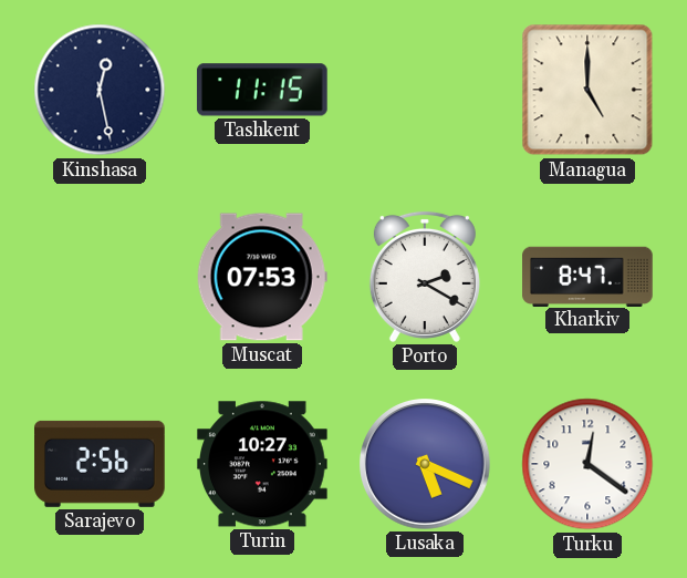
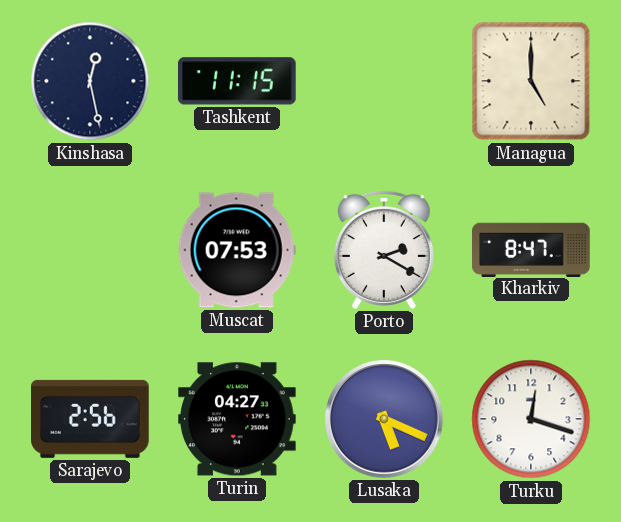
Turin: 10:27 -> 04:27 (238, 419)
Turku: 12:21 -> 12:18 (531, 419)
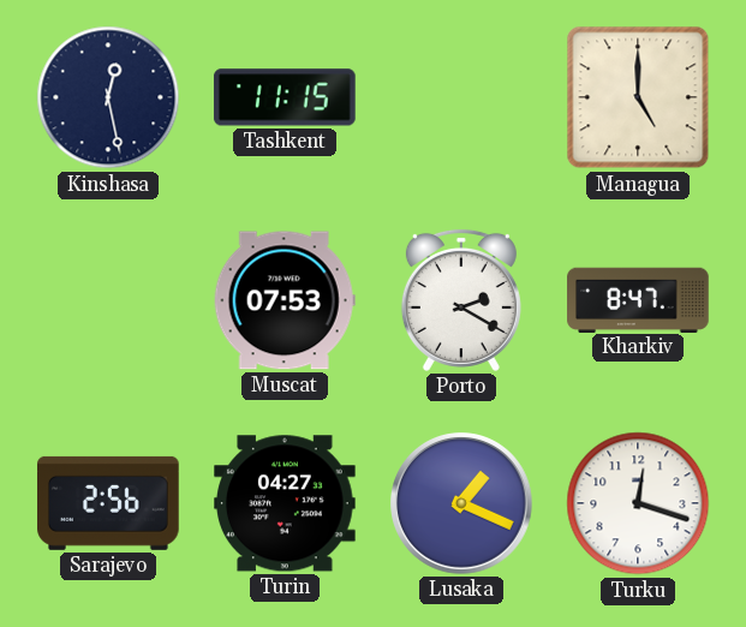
Lusaka: 5:19 -> 1:19 (461, 503)
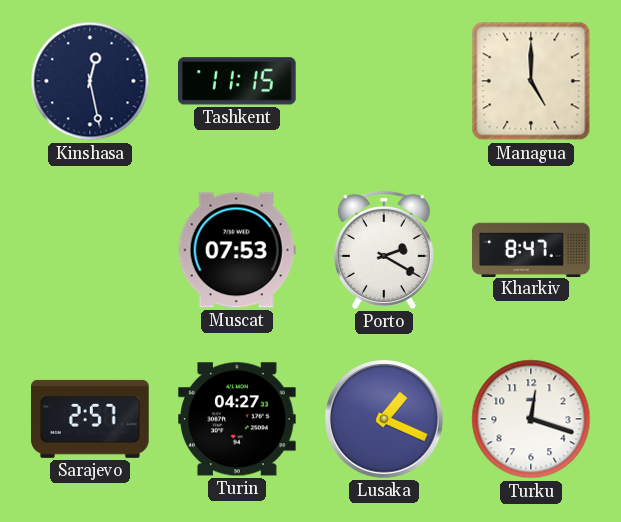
Sarajevo: 2:56 -> 2:57 (91, 419)
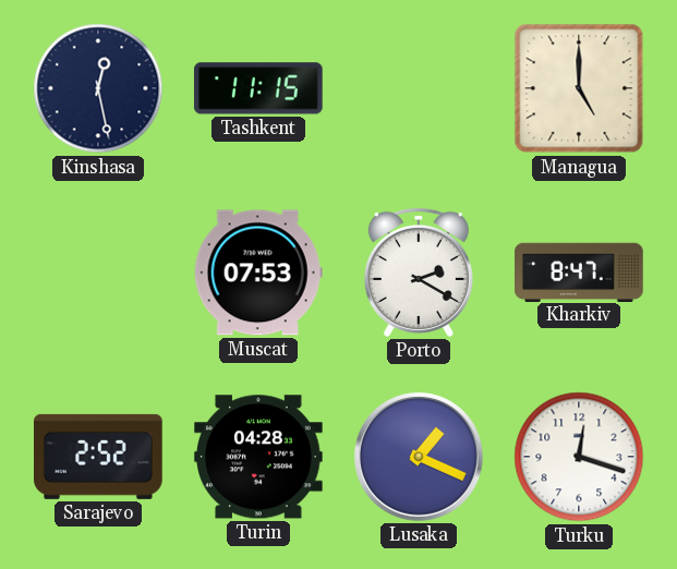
Sarajevo: 2:57 -> 2:52 (99, 457)
Turin: 04:27 -> 04:28 (259, 457)
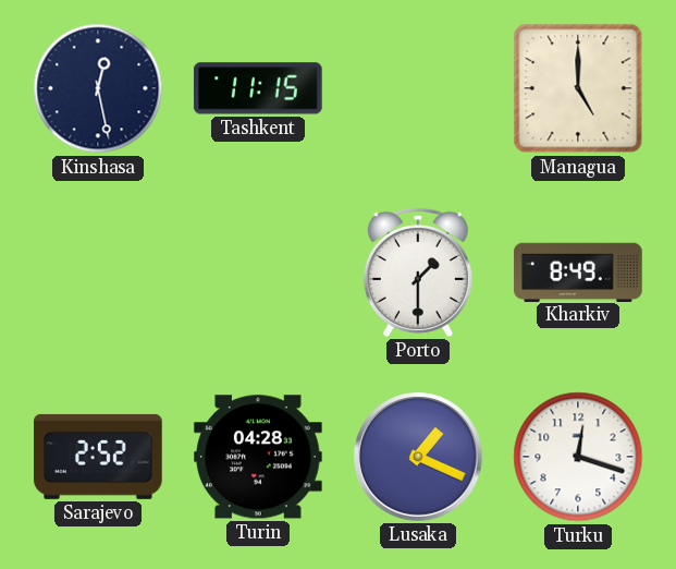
Muscat: 07:53 -> none (258, 273)
Porto: 2:20 -> 1:30 (418, 273)
Kharkiv: 8:47 -> 8:49 (578, 271)
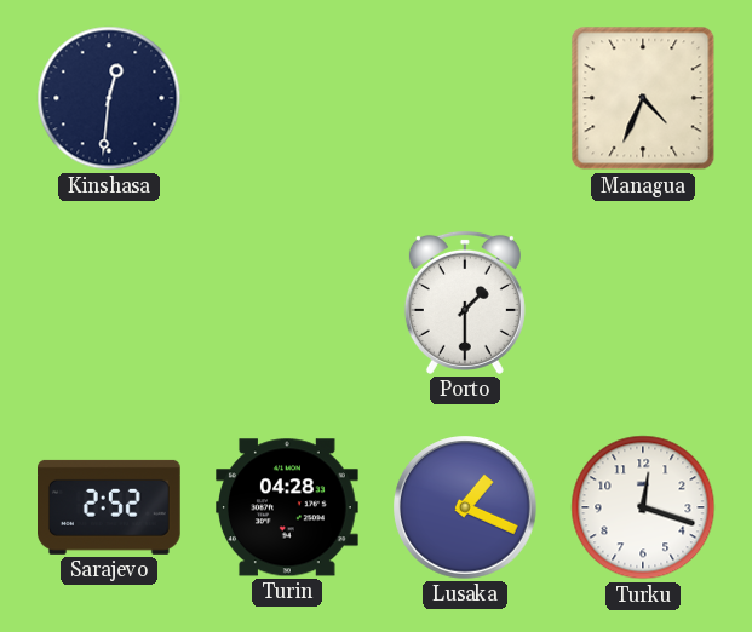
Kinshasa: 12:28 -> 12:31 (109, 98)
Tashkent: 11:15 -> none (258, 88)
Managua: 5:00 -> 4:34 (643, 98)
Kharkiv: 8:49 -> none (578, 271)
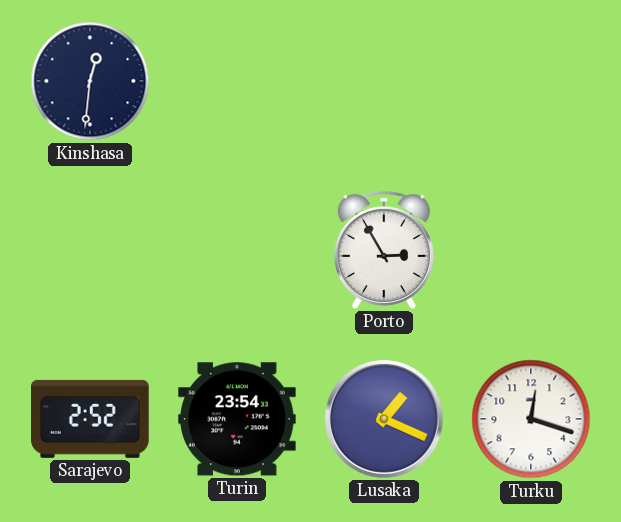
Managua: 4:34 -> none (643, 98)
Porto: 1:30 -> 2:55 (384, 250)
Turin: 04:28 -> 23:54 (238, 419)
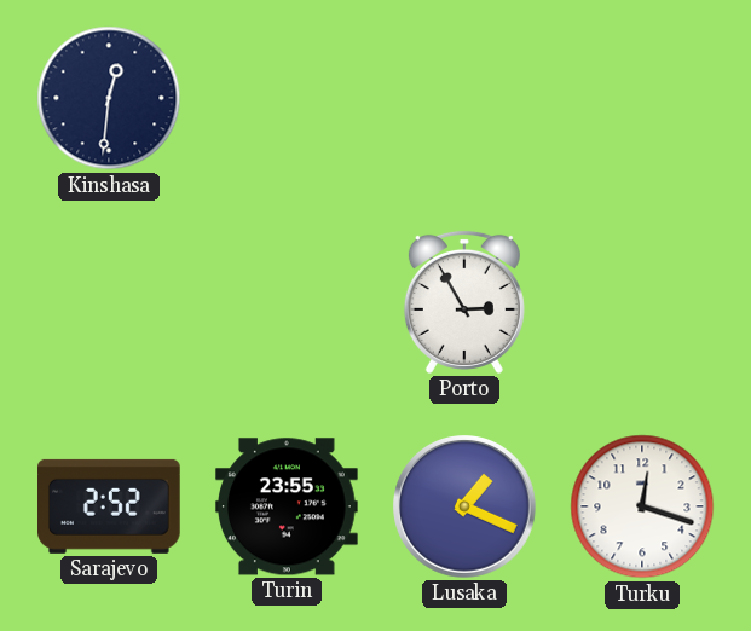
Turin: 23:54 -> 23:55 (288, 506)
